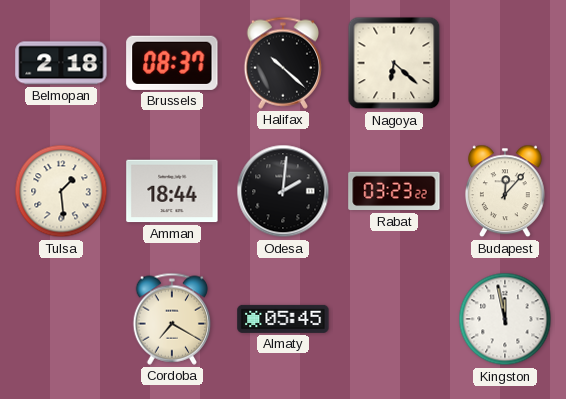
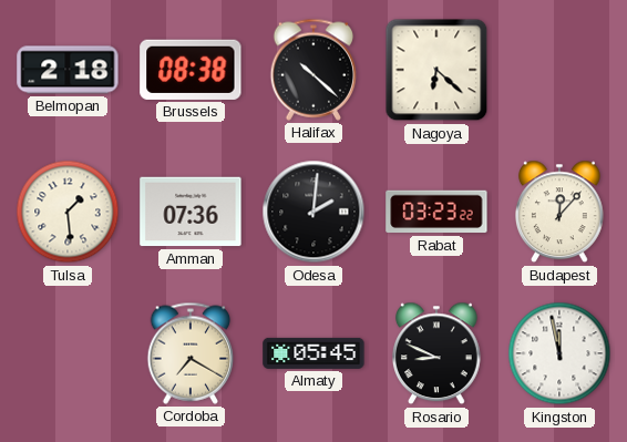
Brussels: 08:37 -> 08:38 (191, 70)
Amman: 18:44 -> 07:36 (191, 212)
Rosario: none -> 8:49 (438, 353)
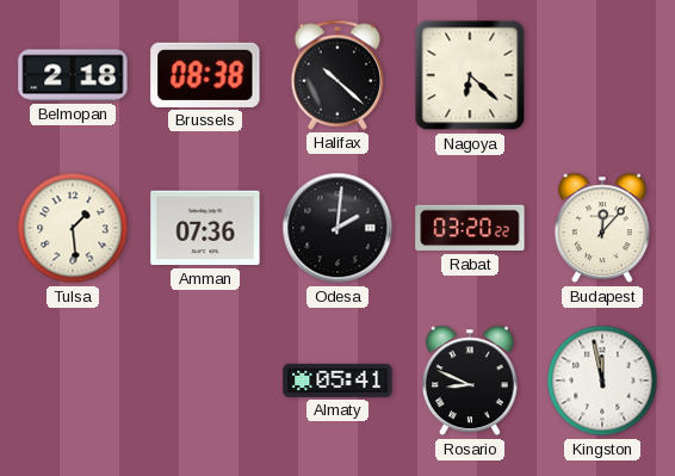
Rabat: 03:23 -> 03:20 (470, 228)
Cordoba: 7:20 -> none (191, 353)
Almaty: 05:45 -> 05:41 (337, 381)
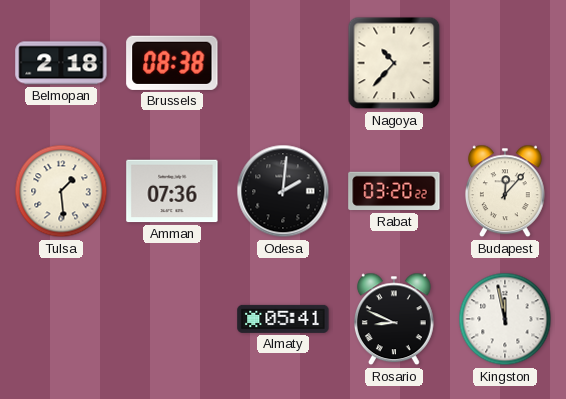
Halifax: 10:22 -> none (337, 75)
Nagoya: 6:22 -> 10:37 (394, 63)
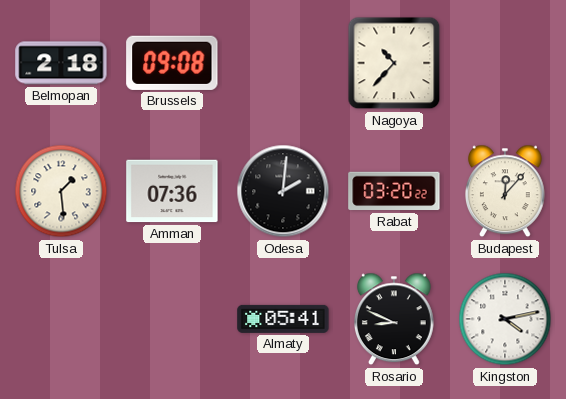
Brussels: 08:38 -> 09:08 (172, 63)
Kingston: 11:58 -> 4:13 (505, 319)
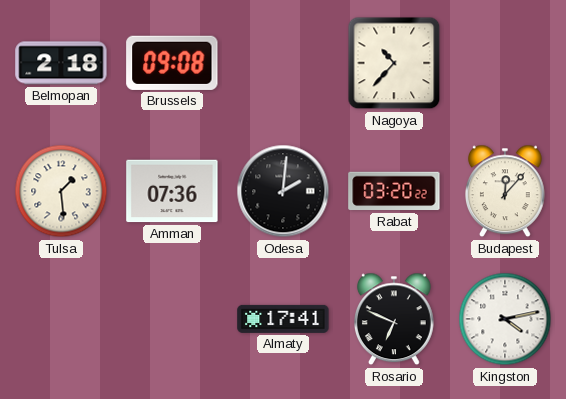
Almaty: 05:41 -> 17:41 (283, 319)
Rosario: 8:49 -> 6:49 (395, 319)
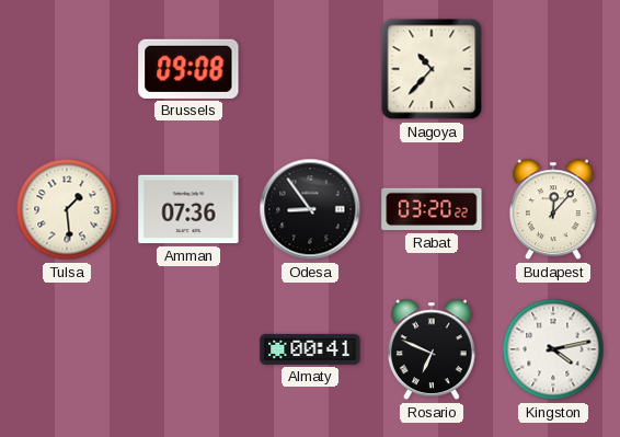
Belmopan: 2:18 -> none (61, 63)
Odesa: 2:01 -> 8:54 (310, 209)
Almaty: 17:41 -> 00:41 (310, 349)
